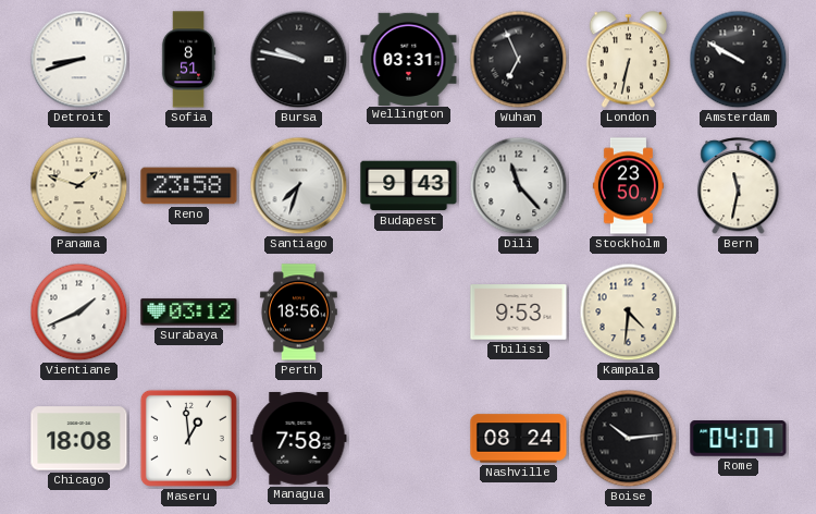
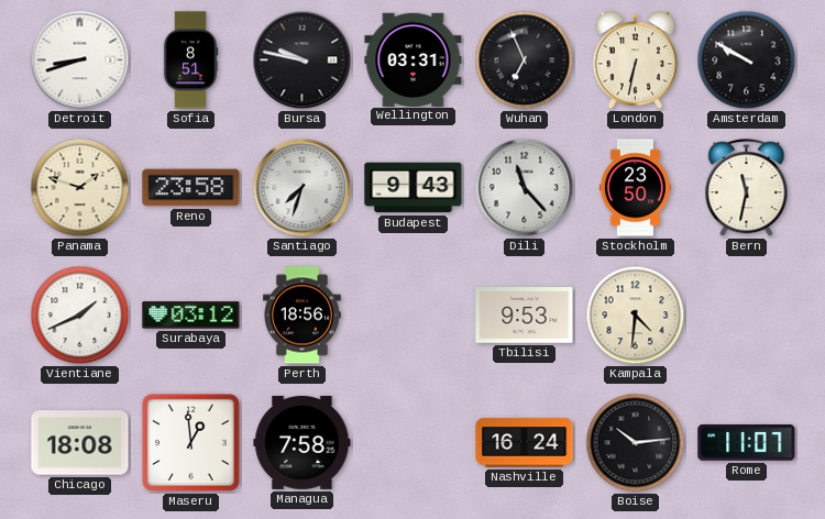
Nashville: 08:24 -> 16:24 (525, 443)
Rome: 04:07 -> 11:07 (747, 443)
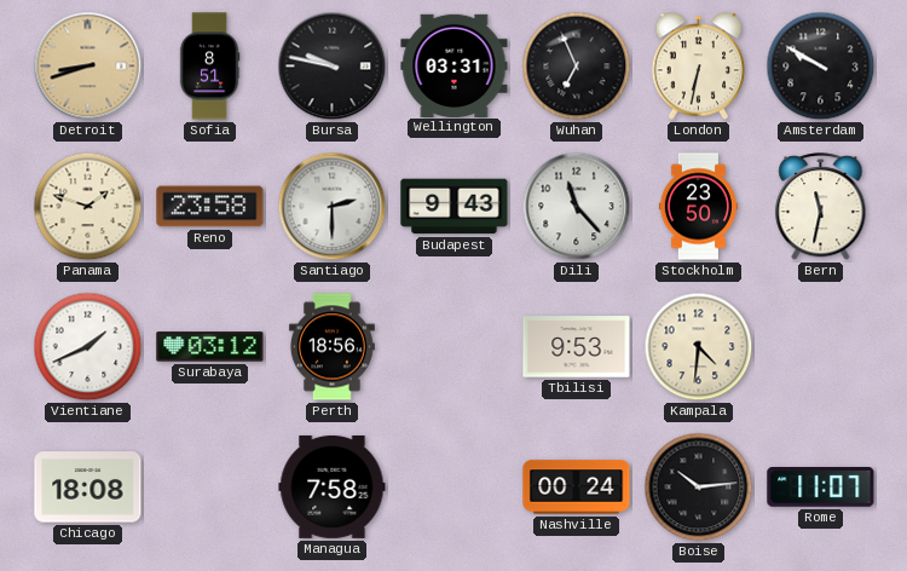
Detroit dial: white -> champagne (88, 67)
Santiago: 7:33 -> 2:30 (333, 207)
Maseru: 12:59 -> none (190, 442)
Nashville: 16:24 -> 00:24 (577, 488)
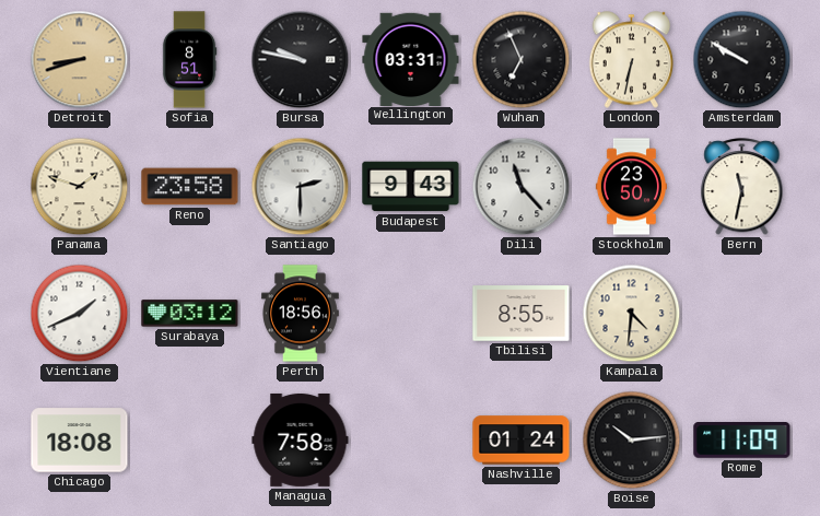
Tbilisi: 9:53 -> 8:55 (522, 314)
Nashville: 00:24 -> 01:24 (522, 441)
Rome: 11:07 -> 11:09 (742, 441)
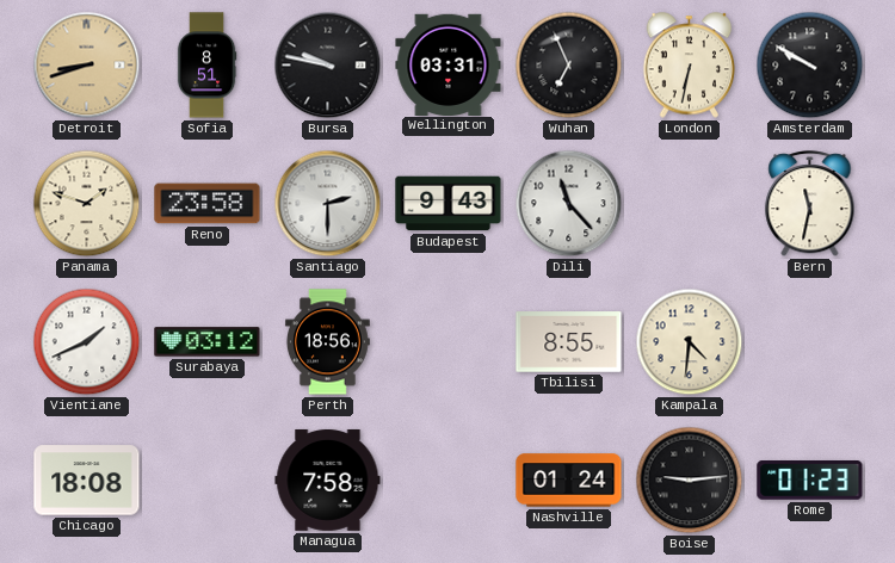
Stockholm: 23:50 -> none (631, 187)
Boise: 10:14 -> 9:14 (690, 481)
Rome: 11:09 -> 01:23 (810, 481)
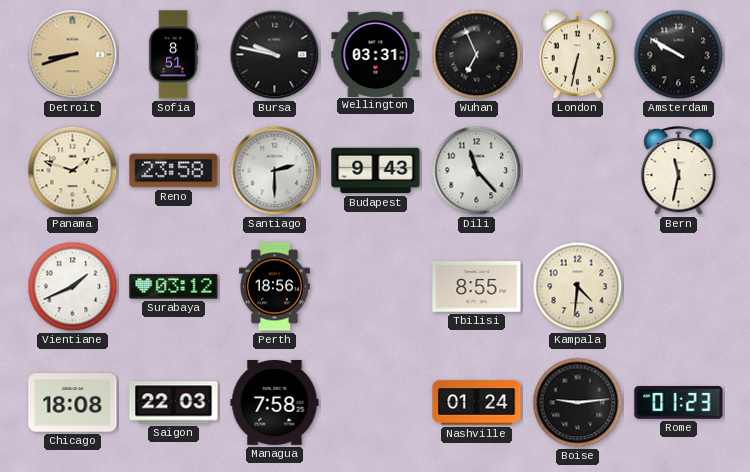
Saigon: none -> 22:03 (174, 403)
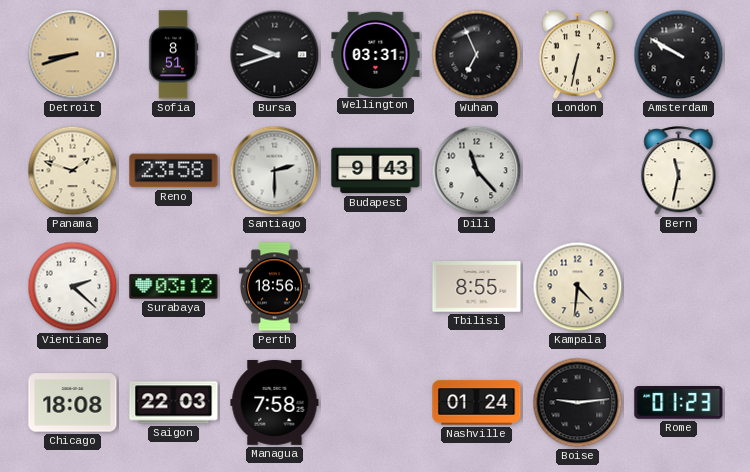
Bursa: 9:47 -> 9:42 (275, 55)
Vientiane: 1:41 -> 2:22 (73, 287)
